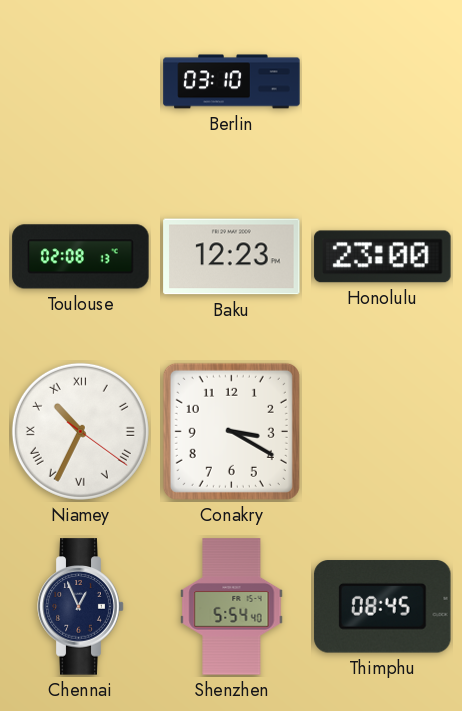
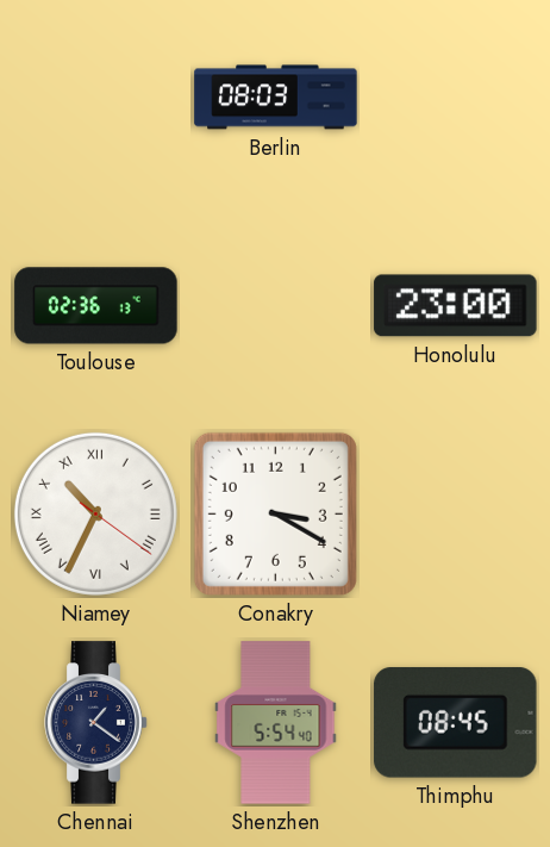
Berlin: 03:10 -> 08:03 (276, 98)
Toulouse: 02:08 -> 02:36 (96, 306)
Baku: 12:23 -> none (232, 257)
Chennai: 12:56 -> 1:21 (96, 723)
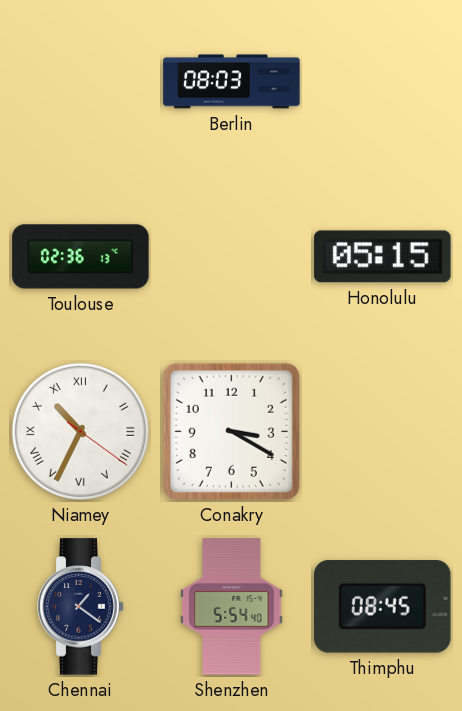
Honolulu: 23:00 -> 05:15 (383, 257)
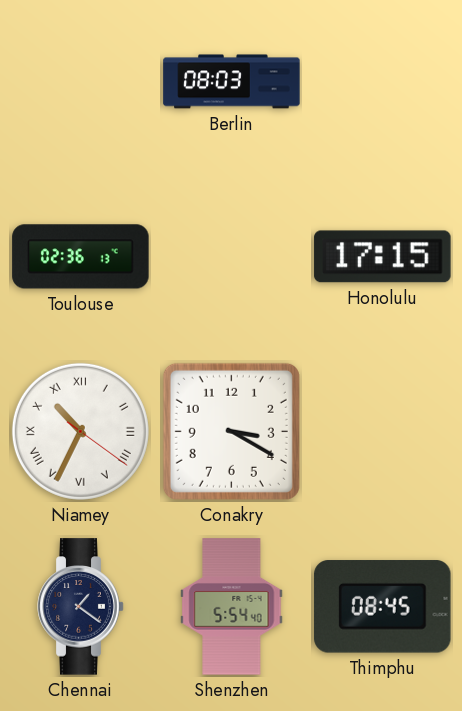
Honolulu: 05:15 -> 17:15 (383, 257)
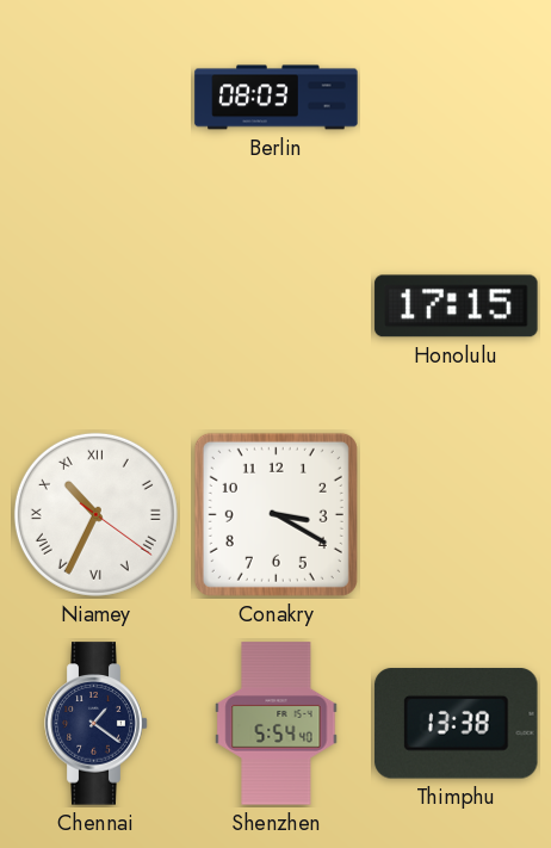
Toulouse: 02:36 -> none (81, 257)
Thimphu: 08:45 -> 13:38 (457, 724)
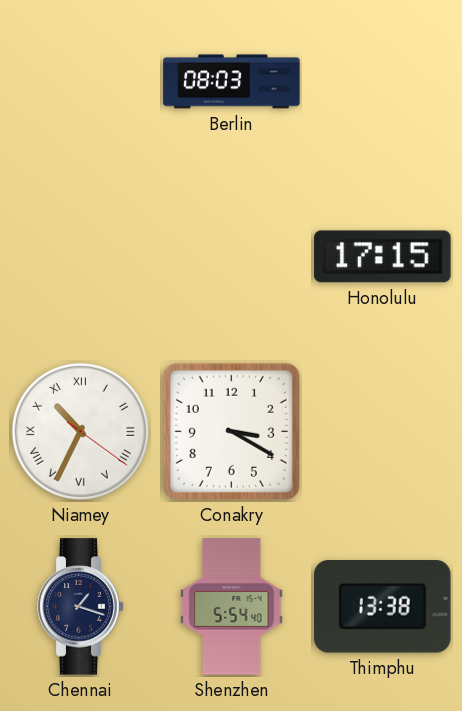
Chennai: 1:21 -> 1:18 (81, 607)
